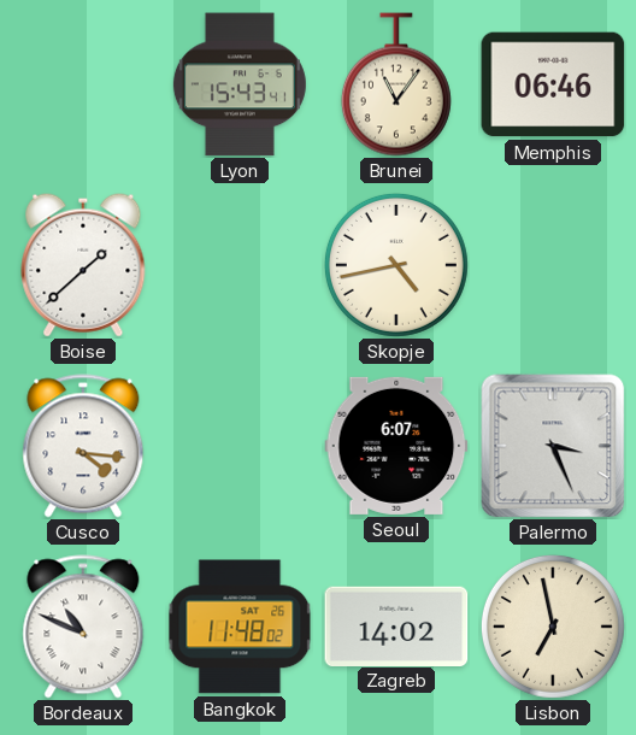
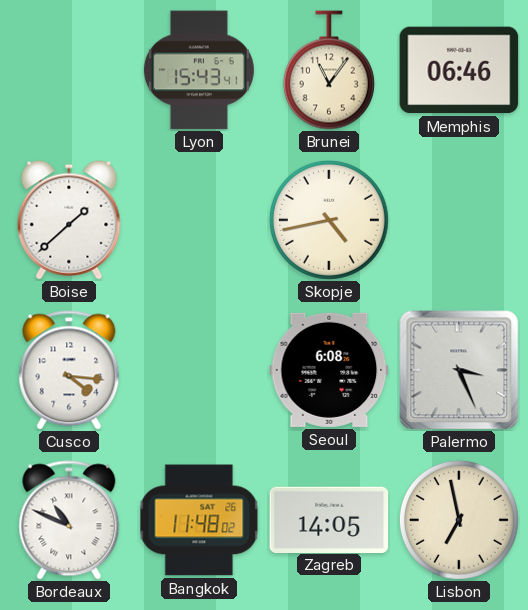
Seoul: 6:07 -> 6:08 (329, 370)
Zagreb: 14:02 -> 14:05 (329, 519)
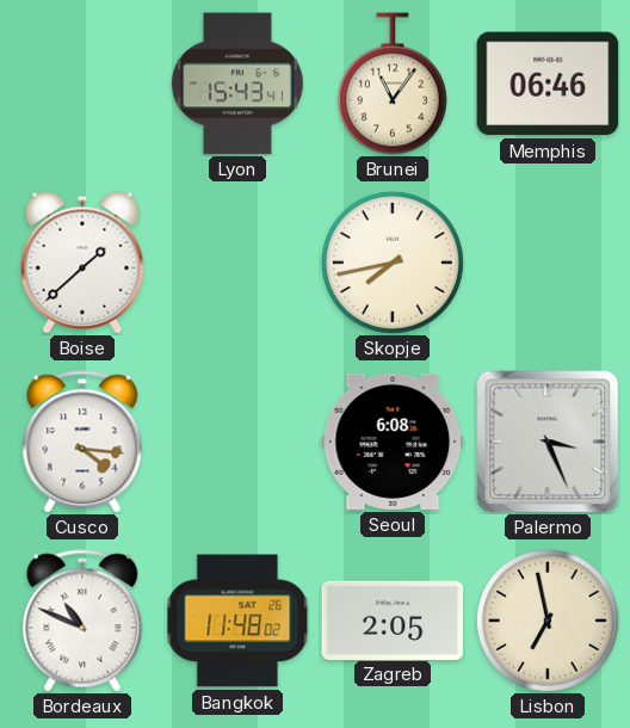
Skopje: 4:43 -> 7:43 (393, 263)
Zagreb: 14:05 -> 2:05 (393, 619)
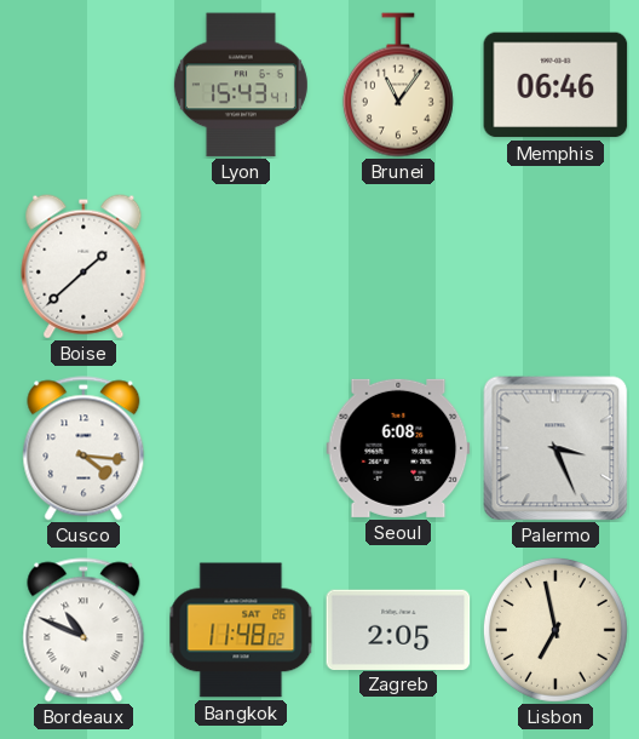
Skopje: 7:43 -> none (393, 263)
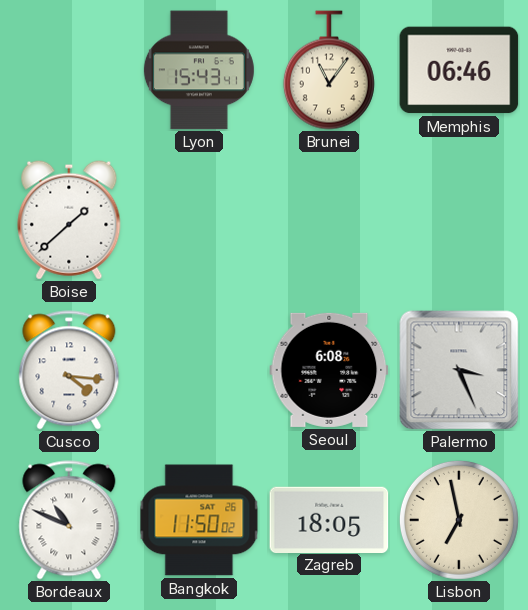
Bangkok: 11:48 -> 11:50 (199, 520)
Zagreb: 2:05 -> 18:05 (329, 519)
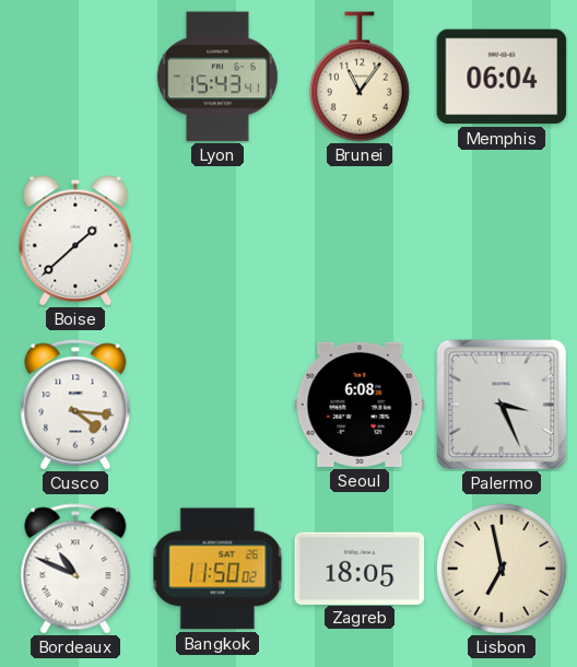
Memphis: 06:46 -> 06:04 (502, 77)
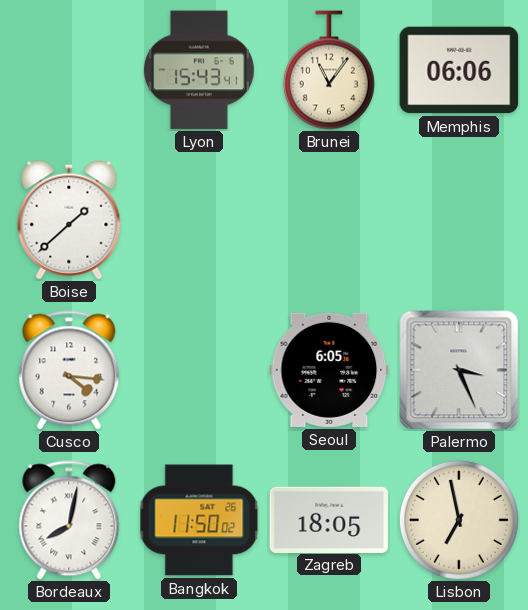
Memphis: 06:04 -> 06:06 (459, 70)
Seoul: 6:08 -> 6:05 (329, 370)
Bordeaux: 10:49 -> 8:02 (69, 520)
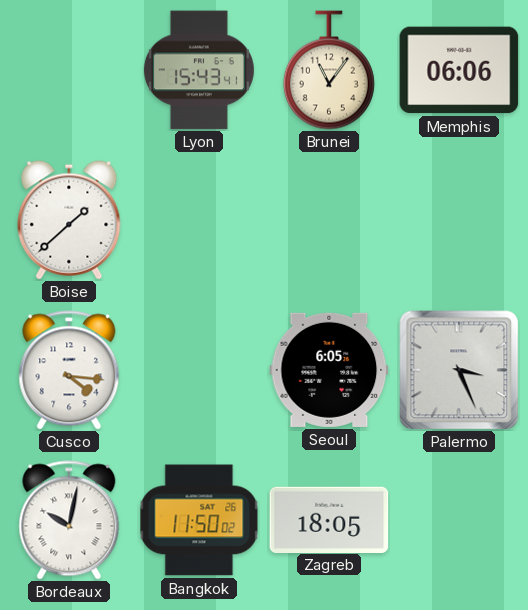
Bordeaux: 8:02 -> 10:02 (69, 520)
Lisbon: 6:58 -> none (459, 520)
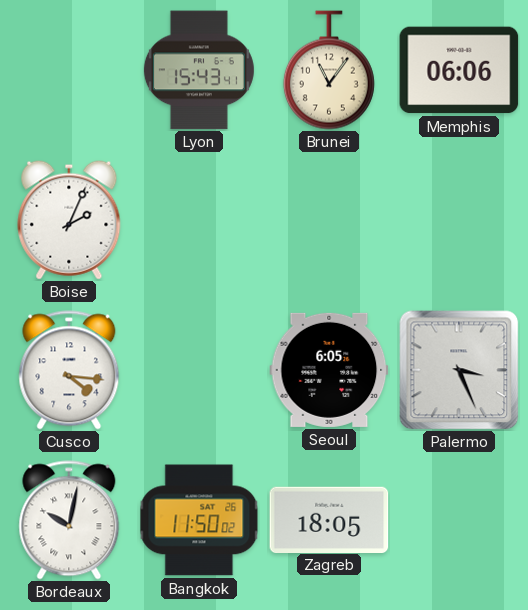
Boise: 1:38 -> 2:04 (69, 220)
